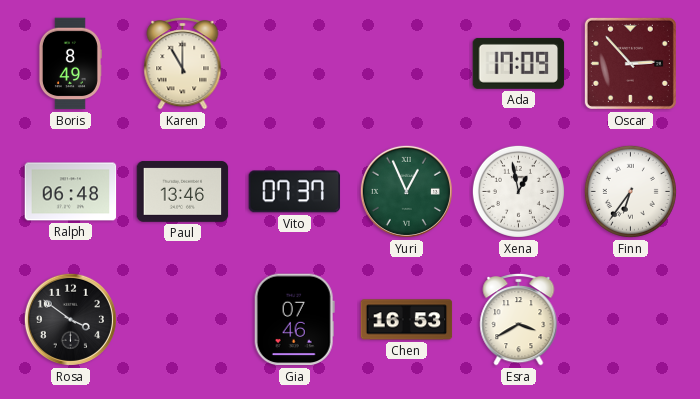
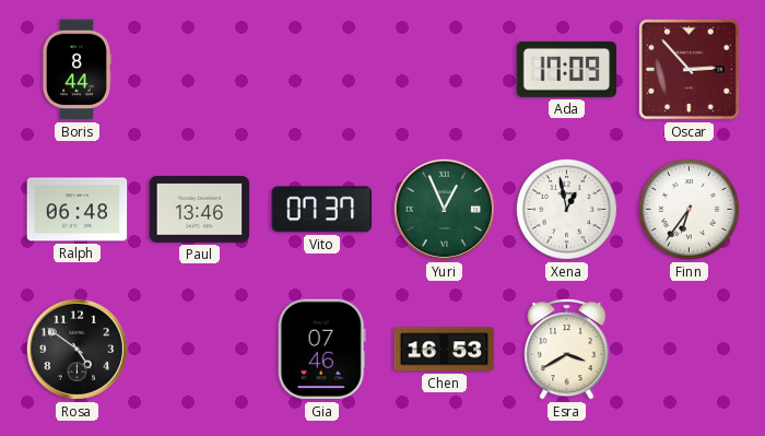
Boris: 8:49 -> 8:44 (76, 70)
Karen: 11:00 -> none (183, 63)
Rosa: 3:51 -> 4:51 (76, 349)
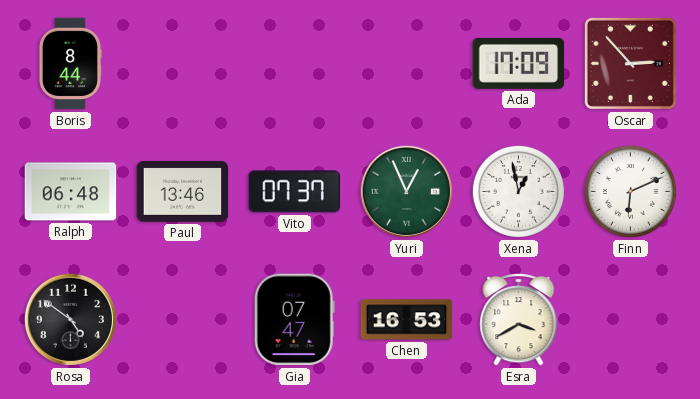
Finn: 6:36 -> 6:11 (630, 191)
Gia: 07:46 -> 07:47 (294, 320)
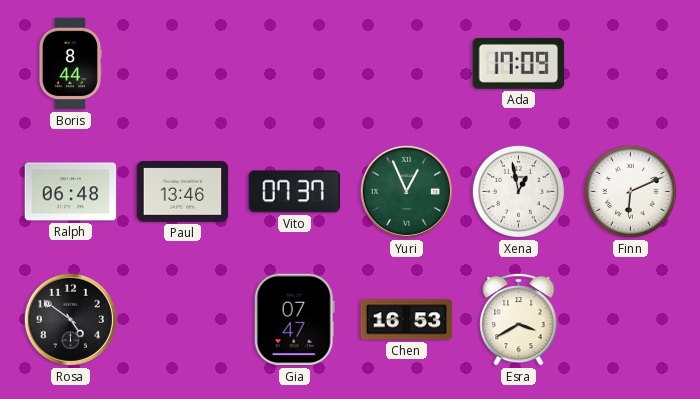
Oscar: 2:53 -> none (630, 63)
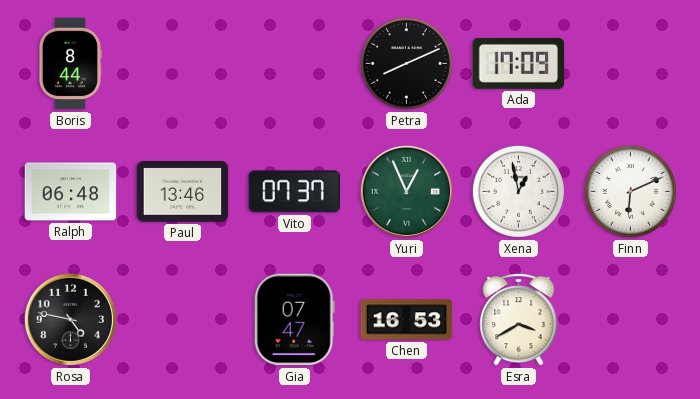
Petra: none -> 8:11 (406, 63)
Rosa: 4:51 -> 4:47 (70, 319)
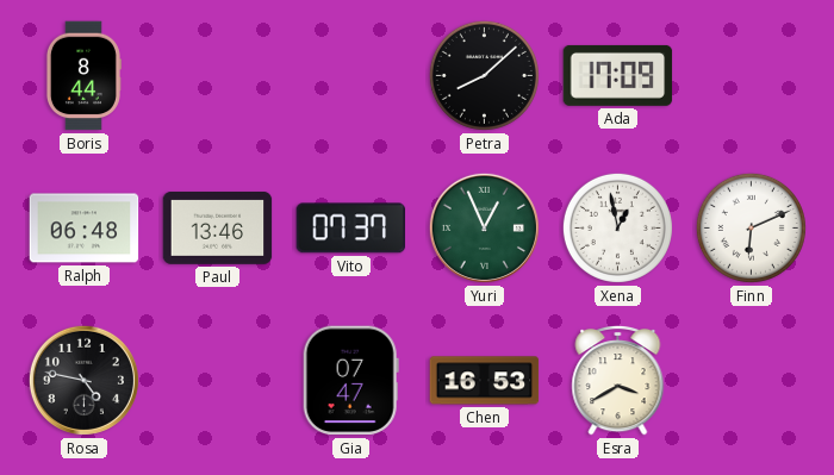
Petra: 8:11 -> 8:08 (484, 75)
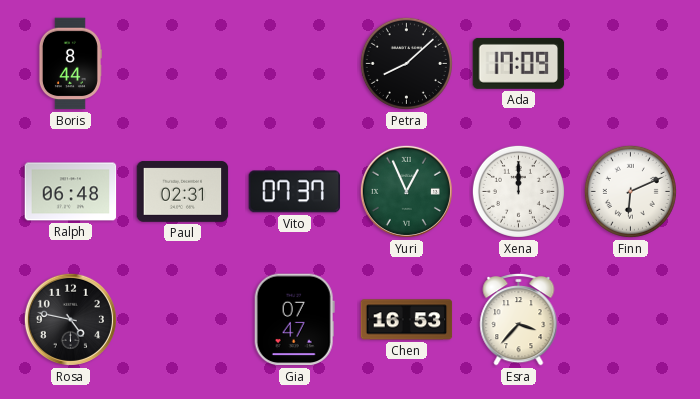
Paul: 13:46 -> 02:31 (183, 191)
Xena: 12:58 -> 12:00 (518, 191)
Esra: 3:40 -> 3:37 (519, 319)
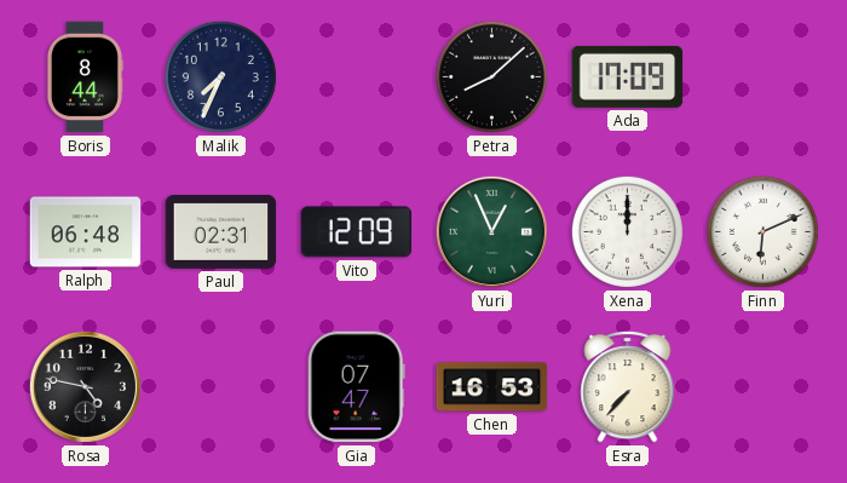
Malik: none -> 7:34 (220, 76)
Vito: 07:37 -> 12:09 (357, 232)
Esra: 3:37 -> 7:37 (628, 386)
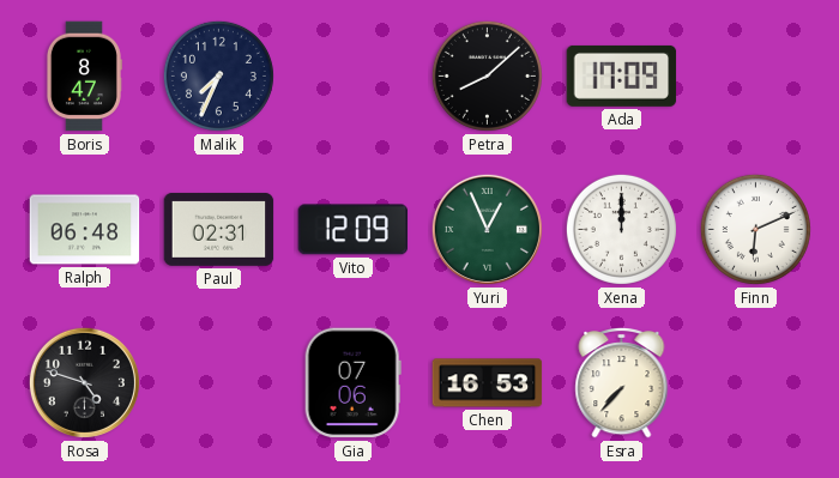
Boris: 8:44 -> 8:47 (84, 77)
Rosa: 4:47 -> 4:48 (84, 382)
Gia: 07:47 -> 07:06 (352, 383)
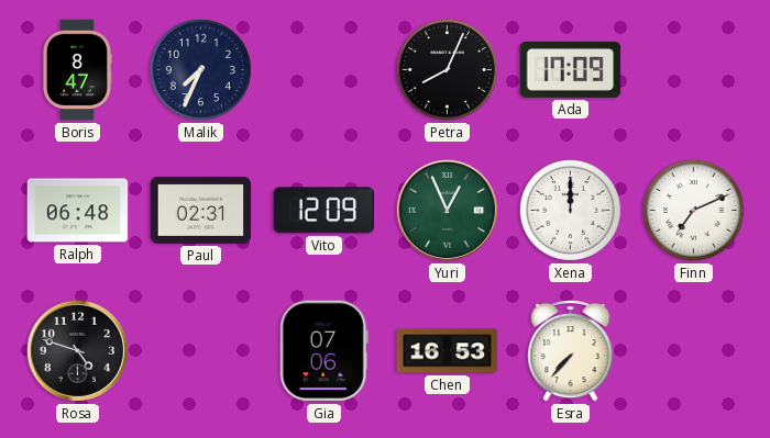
Petra: 8:08 -> 8:04 (447, 69)
Finn: 6:11 -> 7:11 (693, 210)
